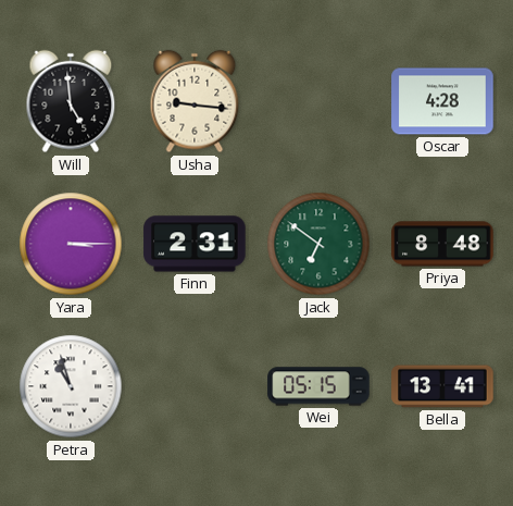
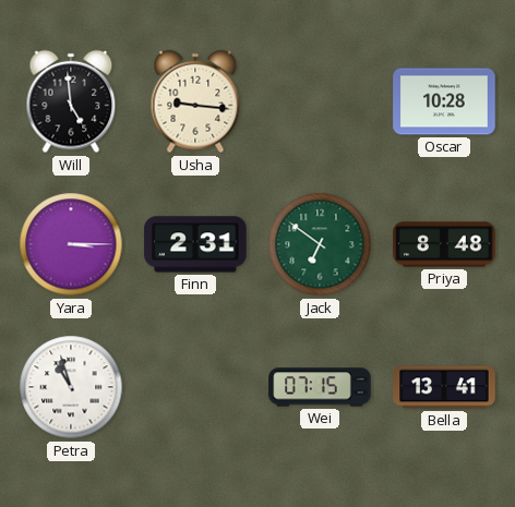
Oscar: 4:28 -> 10:28 (444, 101)
Wei: 05:15 -> 07:15 (320, 387)
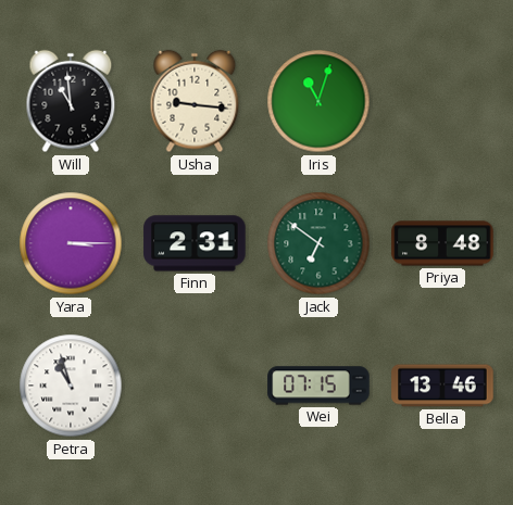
Will: 4:59 -> 10:59 (71, 101)
Iris: none -> 11:03 (318, 101)
Oscar: 10:28 -> none (444, 101)
Bella: 13:41 -> 13:46 (442, 386)
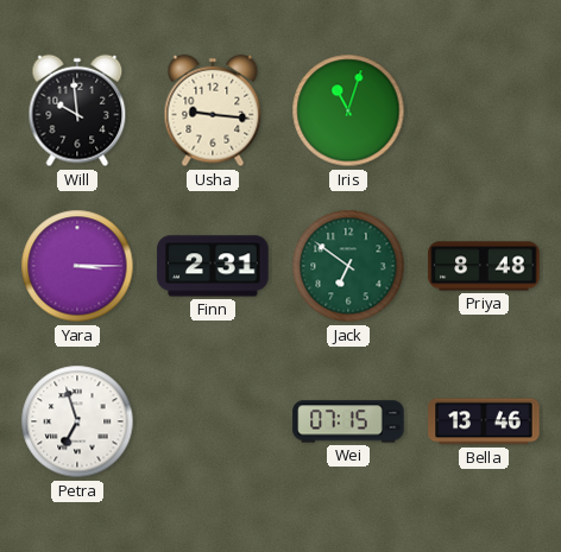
Will: 10:59 -> 9:59 (77, 110)
Petra: 10:57 -> 6:57 (77, 421)
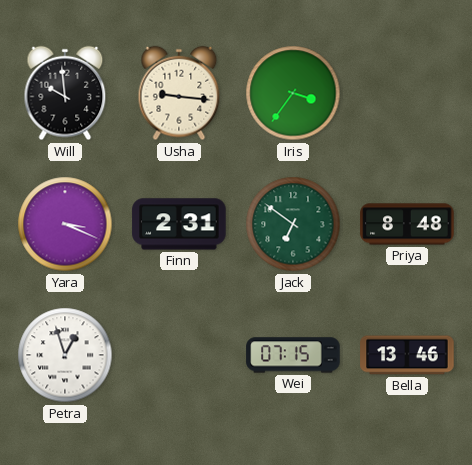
Iris: 11:03 -> 3:36 (293, 93)
Yara: 3:15 -> 3:19 (65, 224)
Petra: 6:57 -> 12:57 (65, 355)
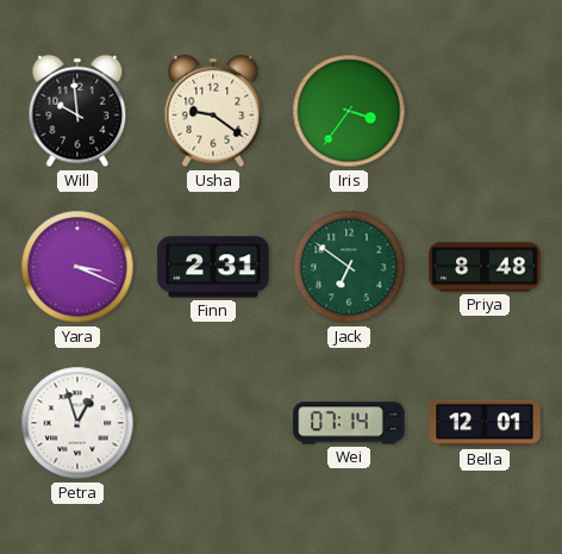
Usha: 9:16 -> 9:21 (213, 111)
Wei: 07:15 -> 07:14 (349, 423)
Bella: 13:46 -> 12:01 (485, 423)
